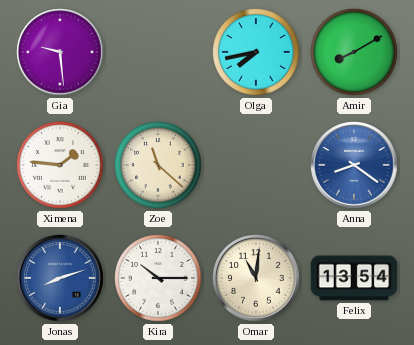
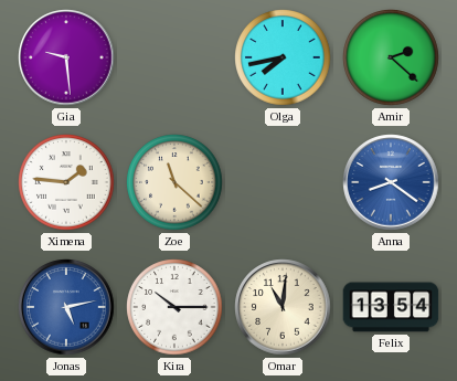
Amir: 8:10 -> 2:22 (391, 57)
Jonas: 8:12 -> 5:13 (66, 307)
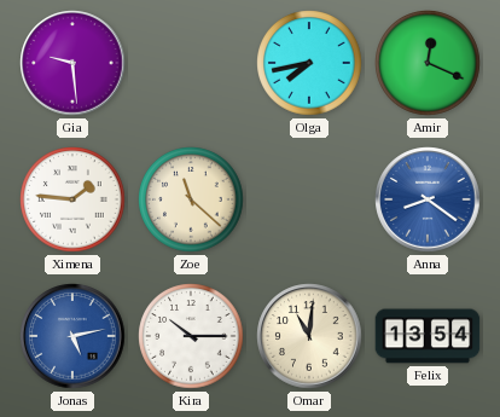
Amir: 2:22 -> 12:19 (428, 63)
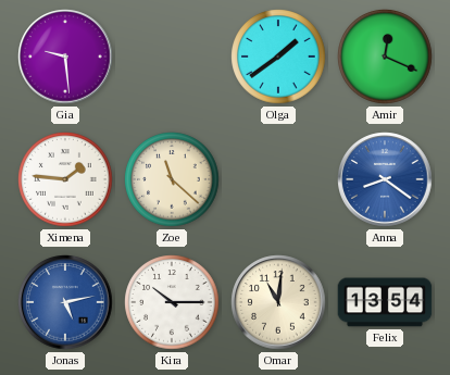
Olga: 7:43 -> 1:39 (278, 57)
